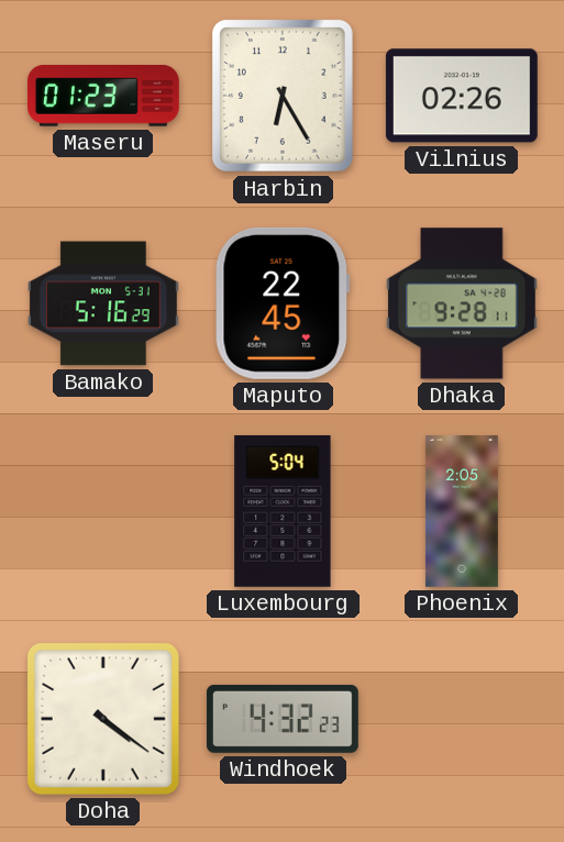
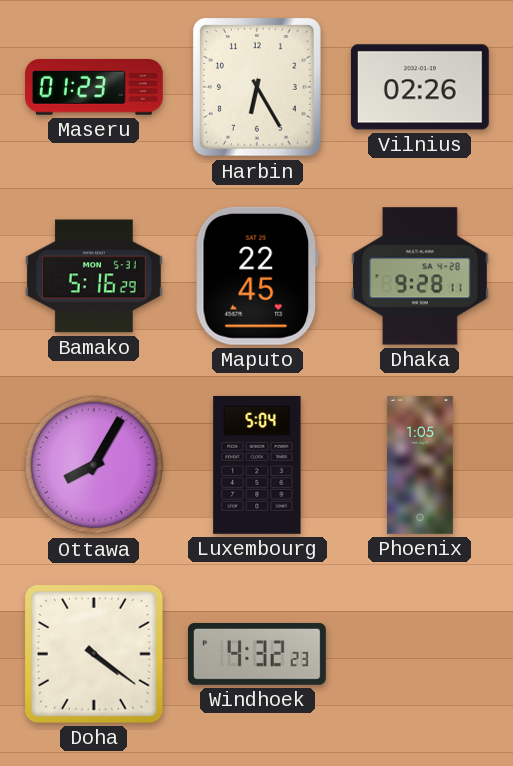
Ottawa: none -> 8:05 (94, 465)
Phoenix: 2:05 -> 1:05 (420, 466)
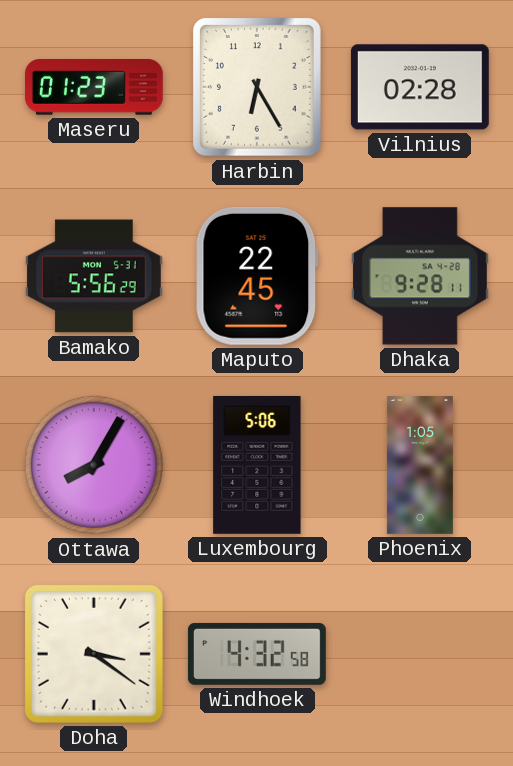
Vilnius: 02:26 -> 02:28 (420, 87)
Bamako: 5:16 -> 5:56 (94, 276)
Luxembourg: 5:04 -> 5:06 (257, 465)
Doha: 4:21 -> 3:21 (94, 654)
Windhoek: 4:32:23 -> 4:32:58 (257, 654)
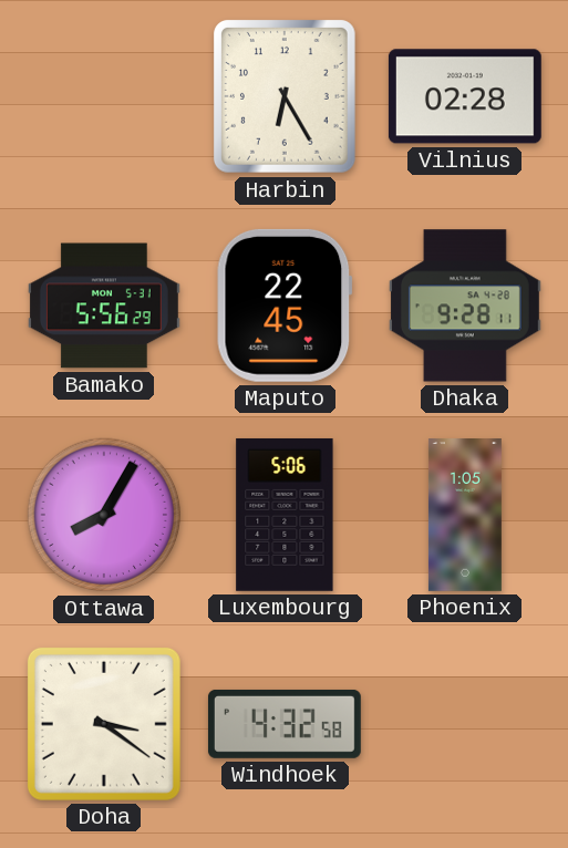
Maseru: 01:23 -> none (94, 87)
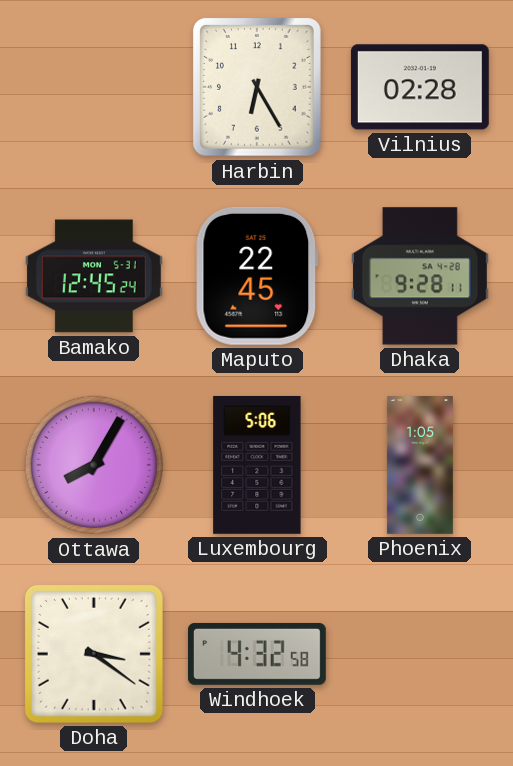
Bamako: 5:56 -> 12:45 (94, 276)
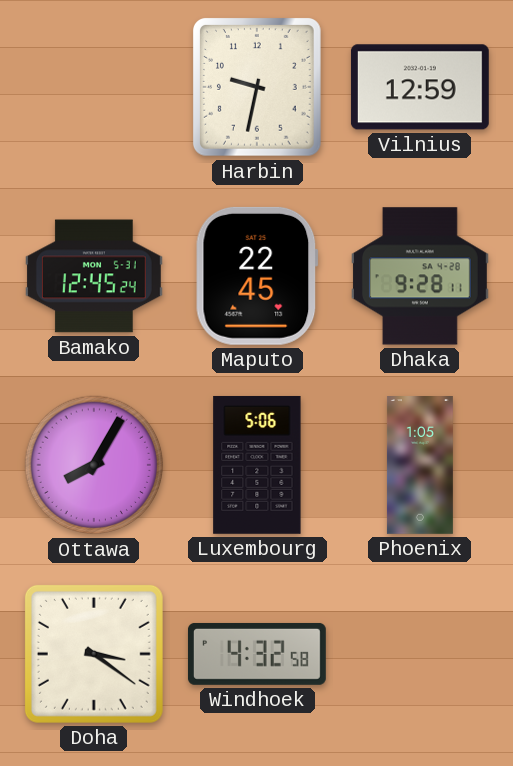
Harbin: 6:25 -> 9:32 (258, 88)
Vilnius: 02:28 -> 12:59 (420, 87)
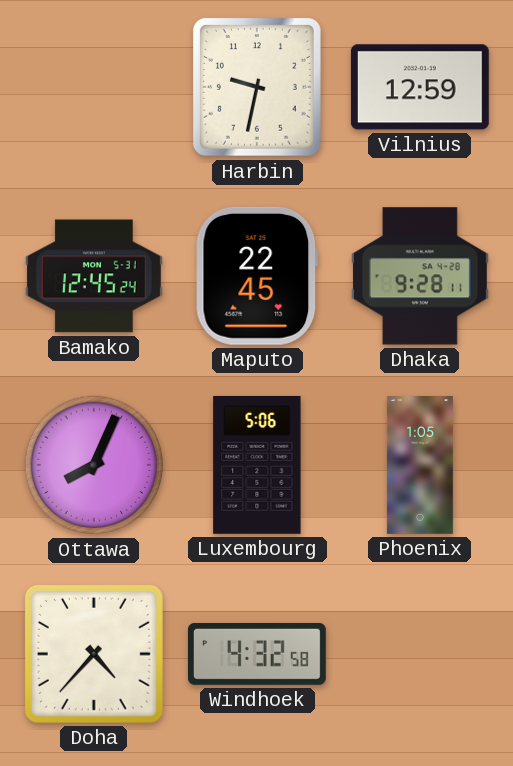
Ottawa: 8:05 -> 8:04 (94, 465)
Doha: 3:21 -> 4:37 (94, 654)
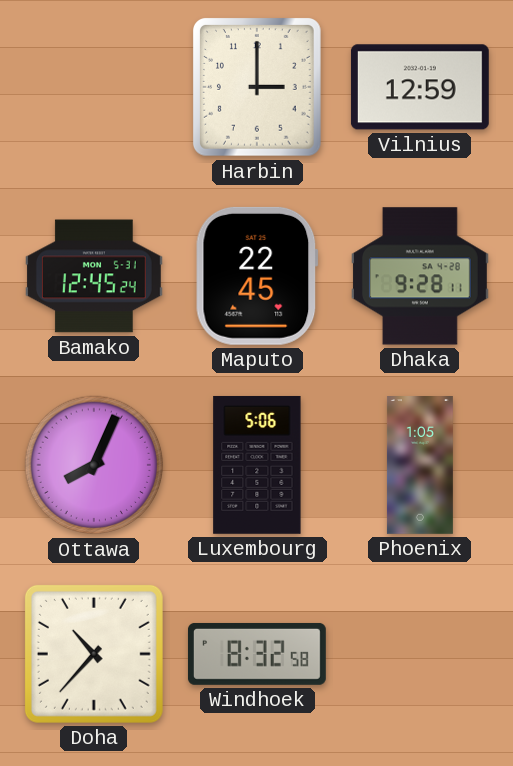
Harbin: 9:32 -> 3:00 (258, 88)
Doha: 4:37 -> 10:37 (94, 654)
Windhoek: 4:32 -> 8:32 (257, 654)
